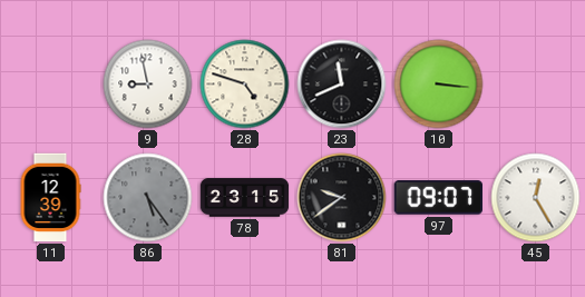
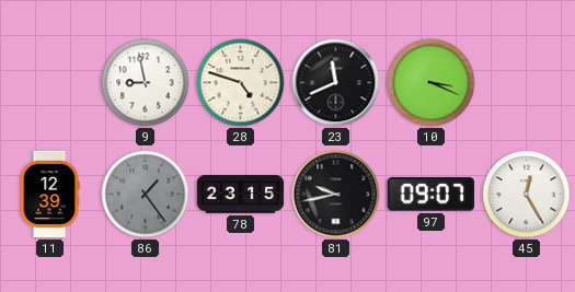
10: 3:16 -> 3:19 (432, 83)
86: 5:24 -> 1:24 (146, 195)
81: 9:39 -> 9:43 (336, 195)
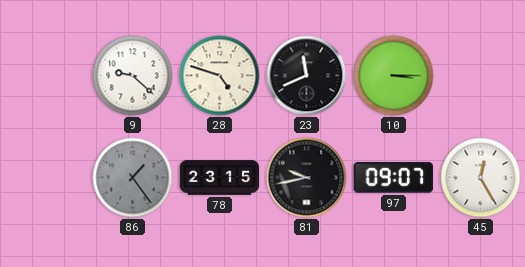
9: 8:58 -> 9:22 (133, 76)
10: 3:19 -> 3:15 (394, 76)
11: 12:39 -> none (49, 195)
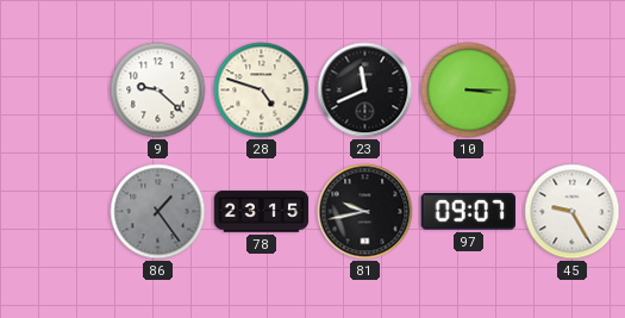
45: 12:25 -> 9:25 (573, 212)
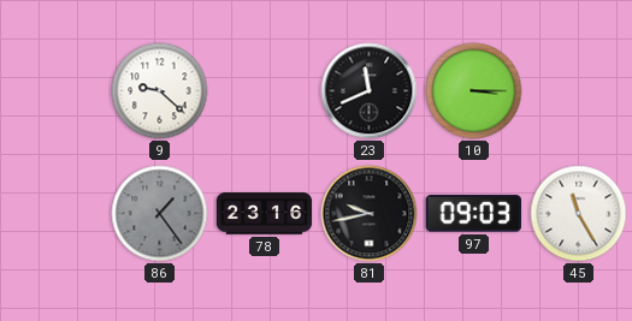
28: 4:48 -> none (262, 91)
78: 23:15 -> 23:16 (265, 214)
97: 09:07 -> 09:03 (473, 214)
45: 9:25 -> 11:25 (579, 214)
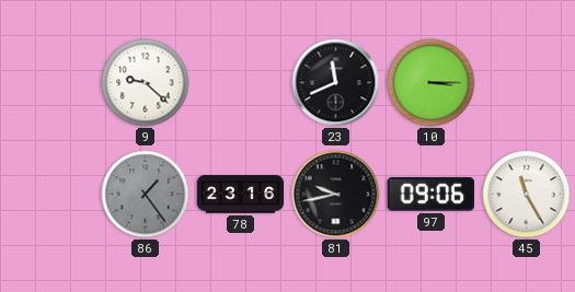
97: 09:03 -> 09:06 (430, 195)
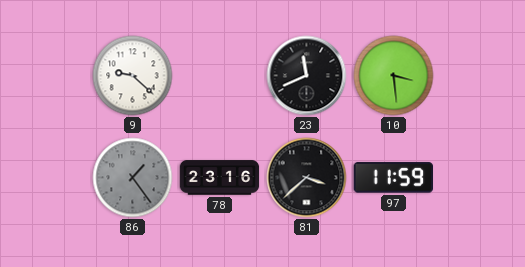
10: 3:15 -> 3:29 (394, 76)
81: 9:43 -> 3:38 (307, 178)
97: 09:06 -> 11:59 (393, 178)
45: 11:25 -> none (527, 195)
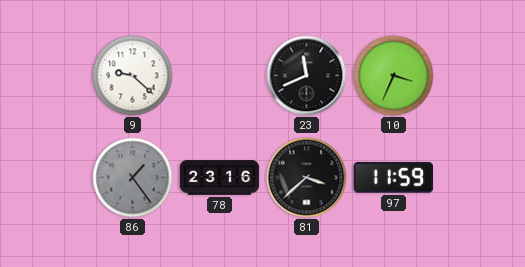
10: 3:29 -> 3:34 (394, 76)
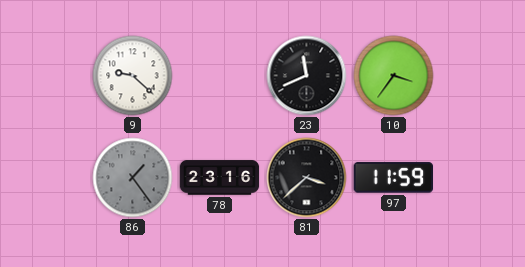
10: 3:34 -> 3:36 (394, 76)
